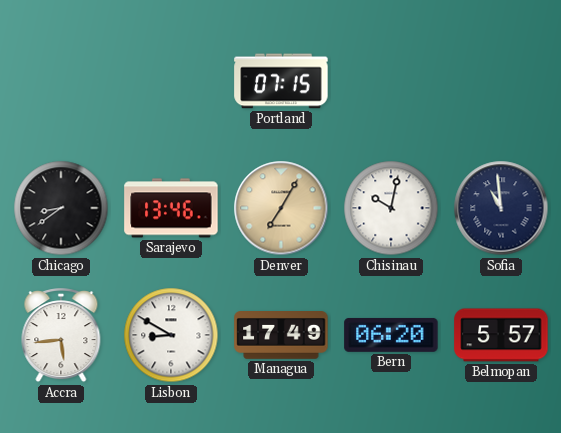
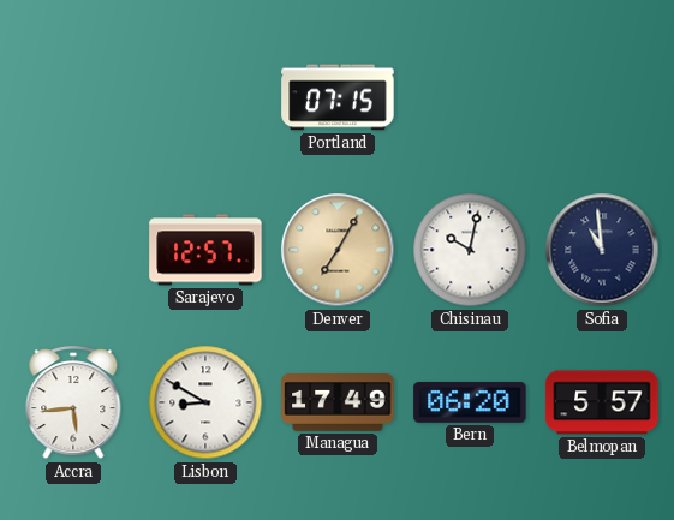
Chicago: 8:39 -> none (61, 208)
Sarajevo: 13:46 -> 12:57 (205, 250)
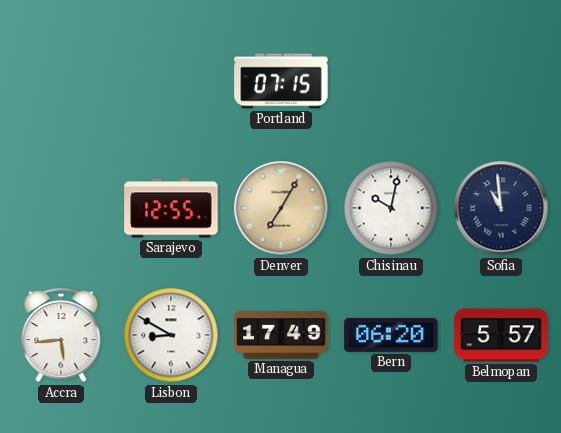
Sarajevo: 12:57 -> 12:55 (171, 208)
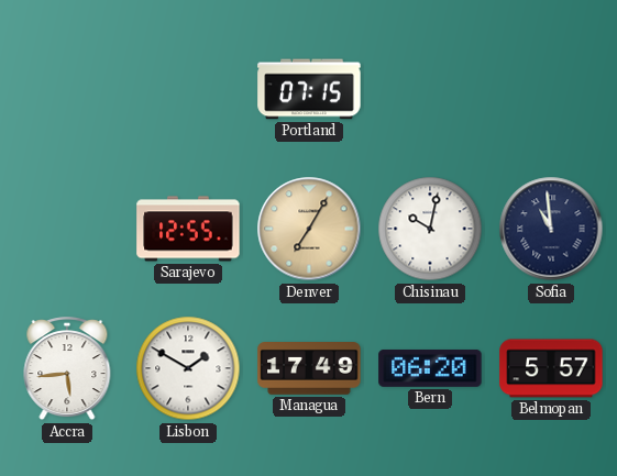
Lisbon: 8:50 -> 1:50 (188, 368)
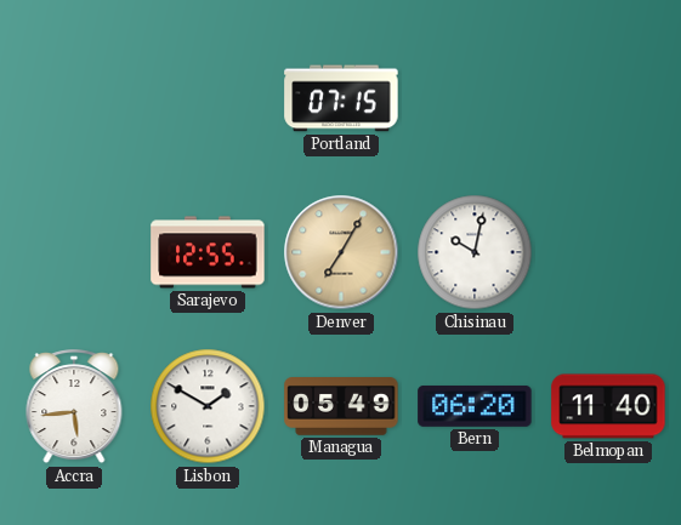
Sofia: 10:59 -> none (551, 229)
Managua: 17:49 -> 05:49 (341, 407)
Belmopan: 5:57 -> 11:40 (608, 406)
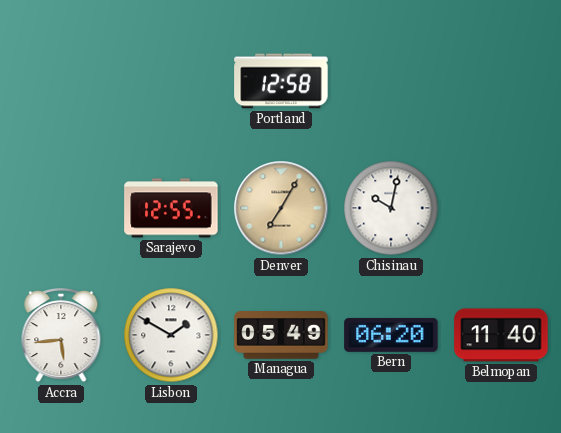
Portland: 07:15 -> 12:58 (281, 81)
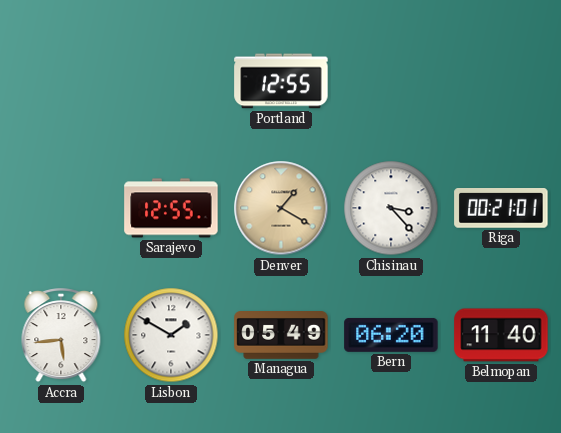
Portland: 12:58 -> 12:55 (281, 81)
Denver: 7:05 -> 1:20 (281, 208)
Chisinau: 10:02 -> 3:23 (391, 208)
Riga: none -> 00:21 (501, 209)
